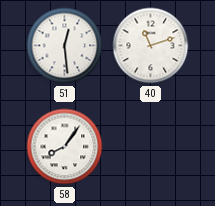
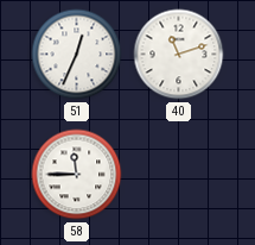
51: 12:29 -> 12:34 (77, 55)
58: 8:06 -> 11:45 (77, 175)
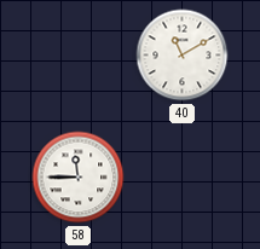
51: 12:34 -> none (77, 55)
40: 11:12 -> 11:10 (183, 56)
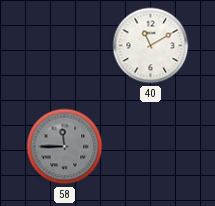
58 dial: white -> grey (65, 147)
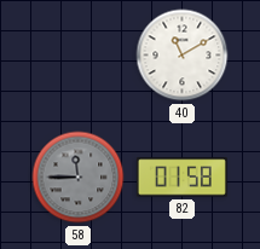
82: none -> 01:58 (181, 178)
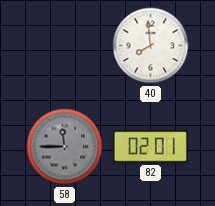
40: 11:10 -> 7:59 (151, 46)
82: 01:58 -> 02:01 (150, 147)
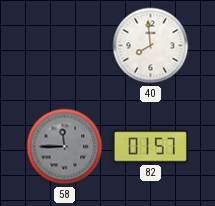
82: 02:01 -> 01:57 (150, 147)
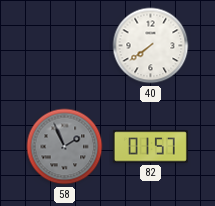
40: 7:59 -> 7:39 (151, 46)
58: 11:45 -> 1:56 (65, 147)
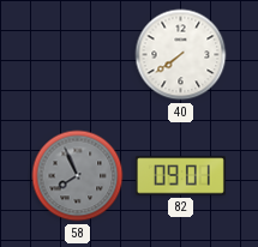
58: 1:56 -> 7:56 (78, 176)
82: 01:57 -> 09:01 (180, 176)
